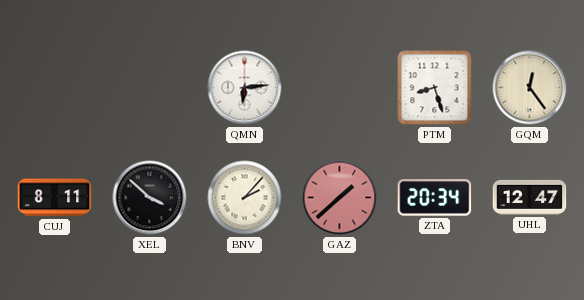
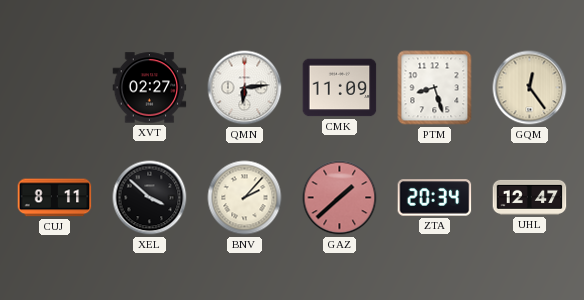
XVT: none -> 02:27 (150, 88)
CMK: none -> 11:09 (340, 88)
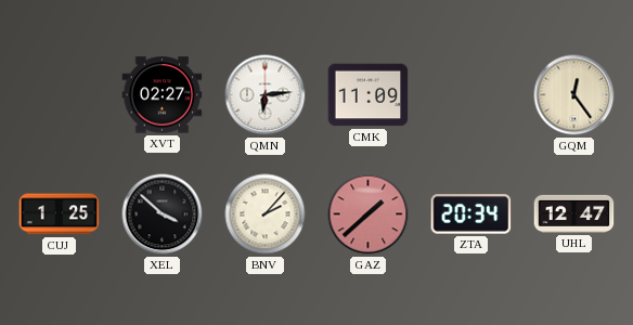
PTM: 8:27 -> none (435, 88)
CUJ: 8:11 -> 1:25 (60, 214)
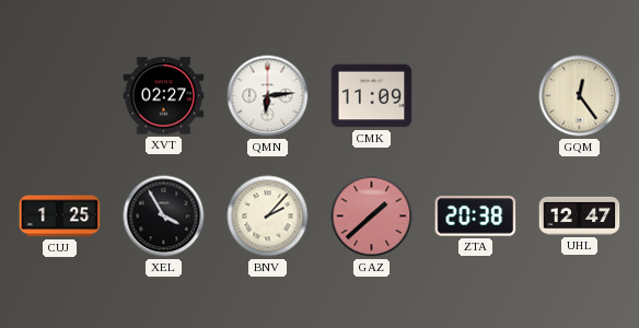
XEL: 3:52 -> 3:55 (164, 216)
ZTA: 20:34 -> 20:38 (476, 216)
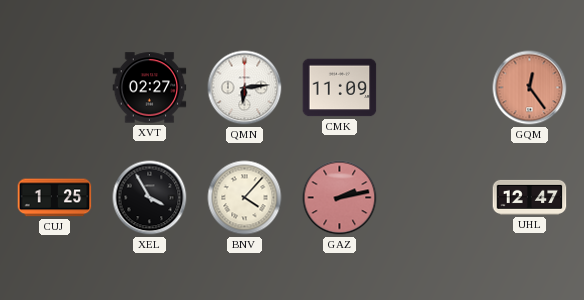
GQM dial: cream -> salmon (530, 88)
BNV: 2:07 -> 4:07 (245, 198)
GAZ: 1:38 -> 2:13 (340, 198)
ZTA: 20:38 -> none (476, 216)
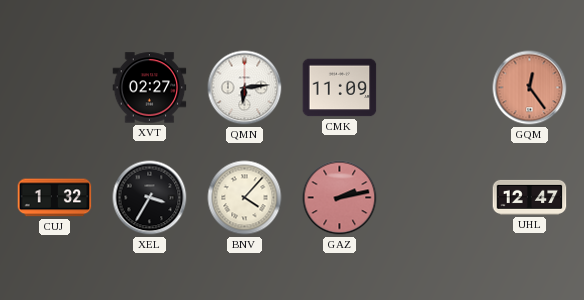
CUJ: 1:25 -> 1:32 (55, 198)
XEL: 3:55 -> 3:35 (150, 198)
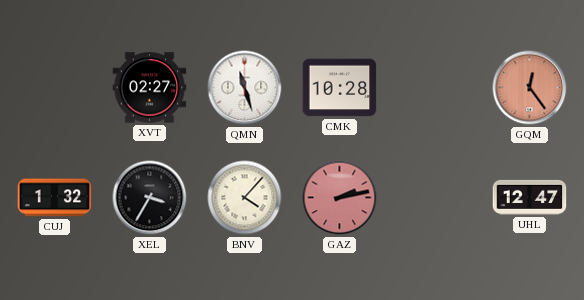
QMN: 6:14 -> 11:27 (245, 88)
CMK: 11:09 -> 10:28 (340, 88)
